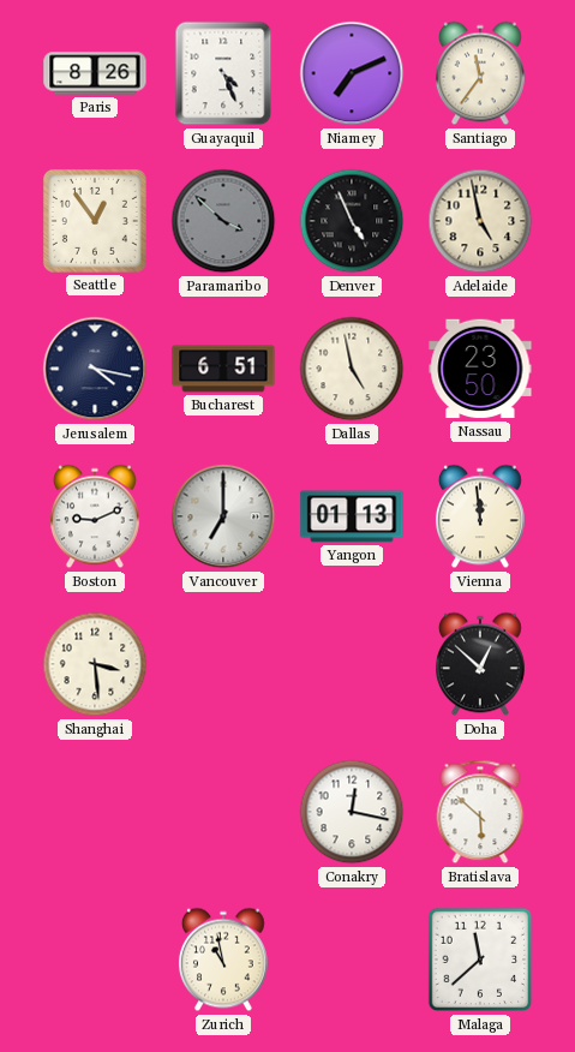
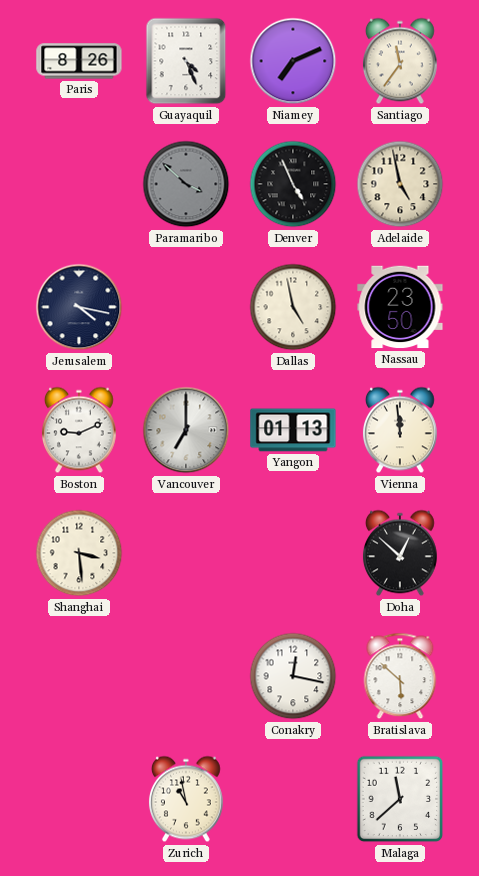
Seattle: 12:54 -> none (95, 221)
Bucharest: 6:51 -> none (223, 369)
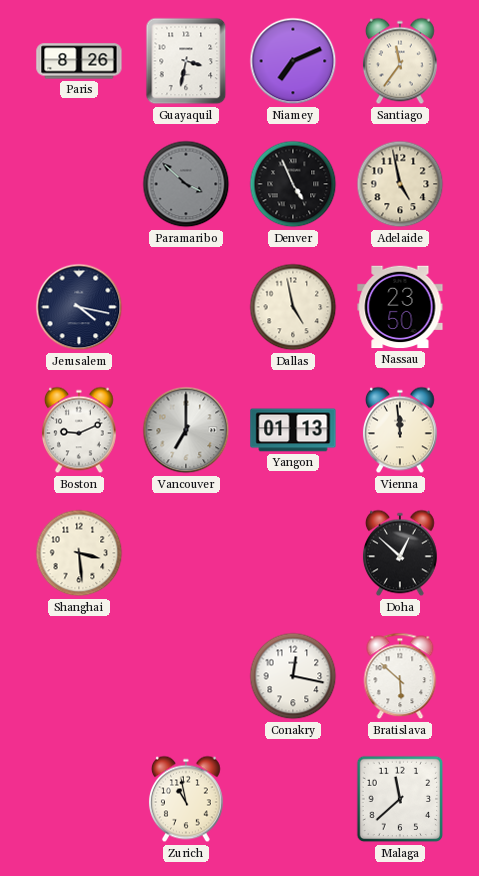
Guayaquil: 4:26 -> 3:32 (186, 61)
